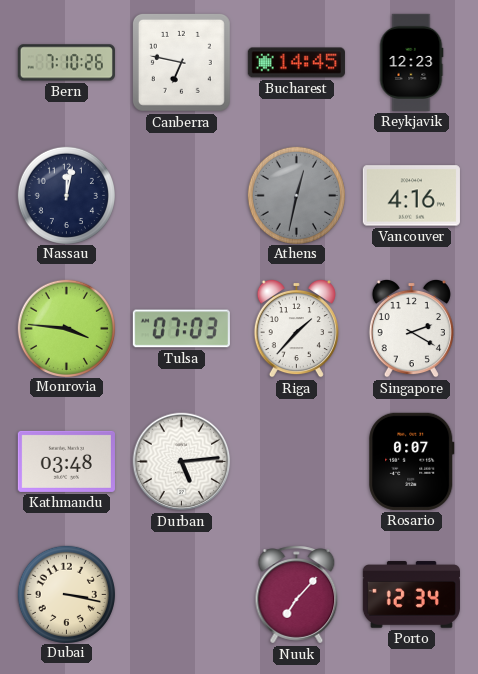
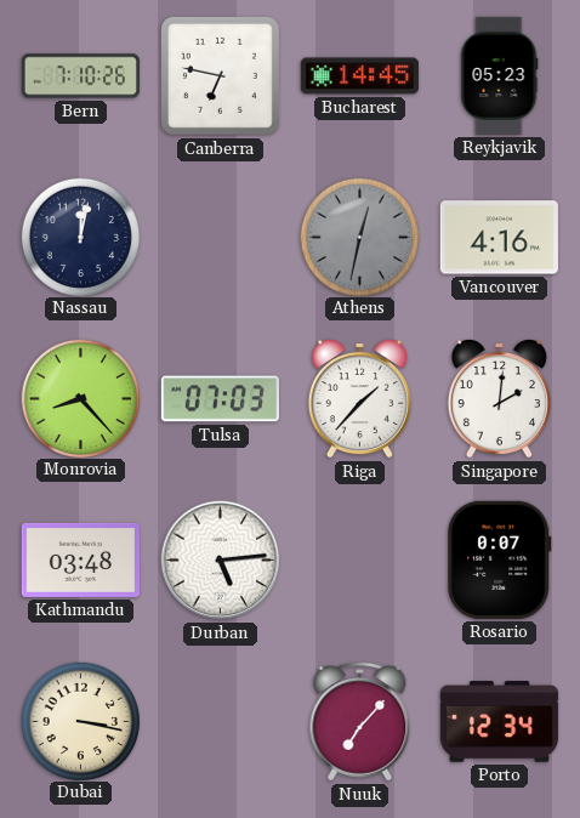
Reykjavik: 12:23 -> 05:23 (499, 75)
Monrovia: 3:46 -> 8:23 (80, 398)
Singapore: 2:20 -> 2:01 (499, 398)
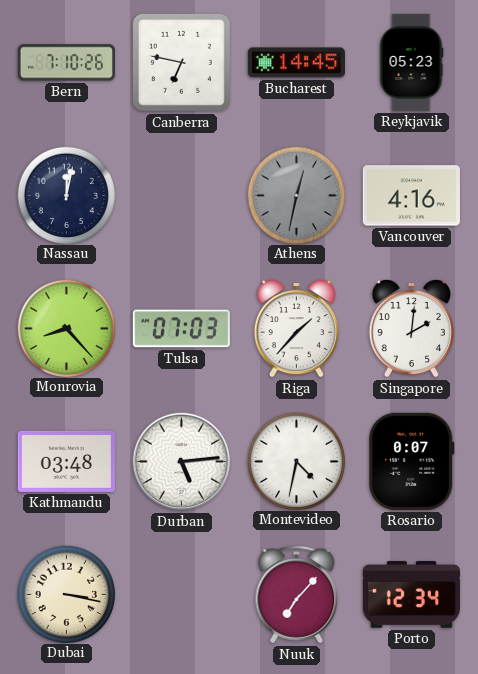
Montevideo: none -> 4:32 (296, 461)
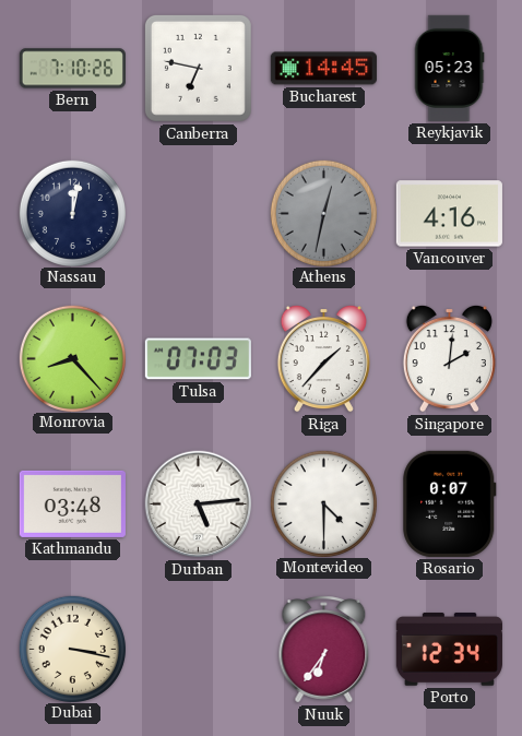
Montevideo: 4:32 -> 4:30 (323, 503)
Nuuk: 7:07 -> 6:36 (324, 650)
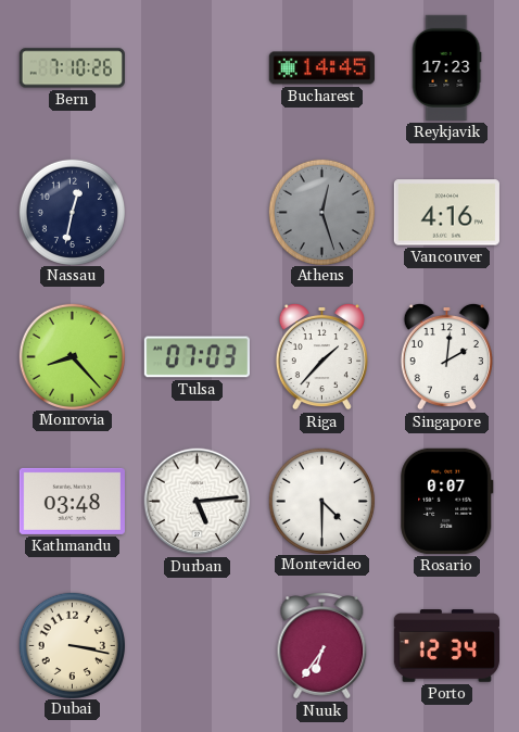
Canberra: 6:47 -> none (198, 68)
Reykjavik: 05:23 -> 17:23 (446, 67)
Nassau: 12:02 -> 12:32 (72, 212)
Athens: 12:32 -> 12:27 (321, 212)
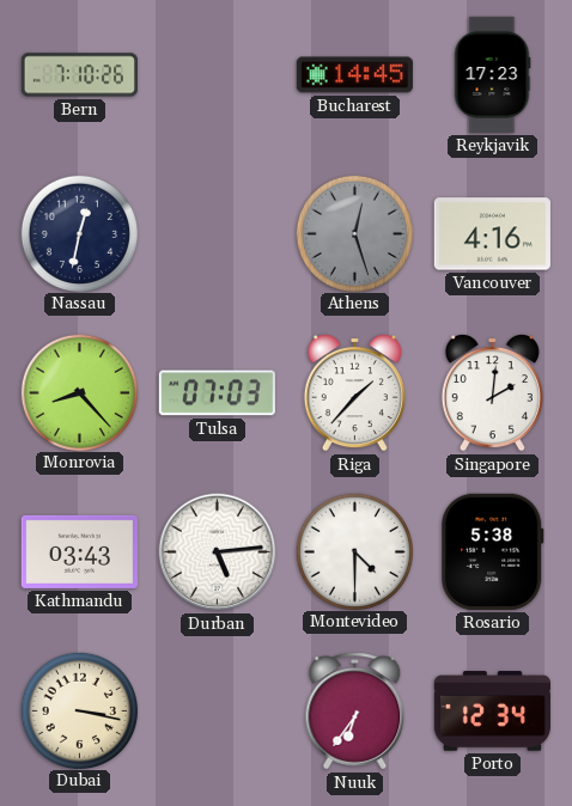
Kathmandu: 03:48 -> 03:43 (79, 551)
Rosario: 0:07 -> 5:38 (493, 551)
